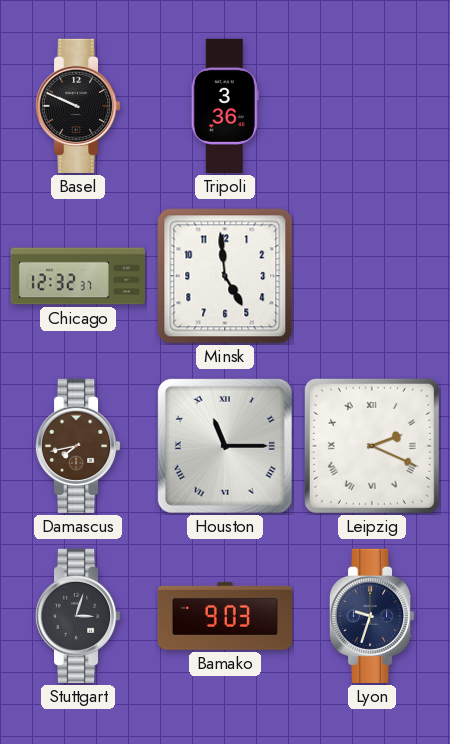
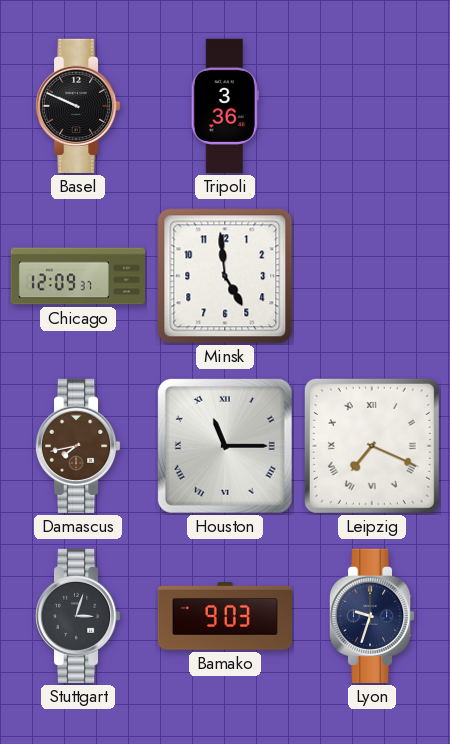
Chicago: 12:32 -> 12:09 (77, 276)
Leipzig: 2:19 -> 7:19 (372, 446)
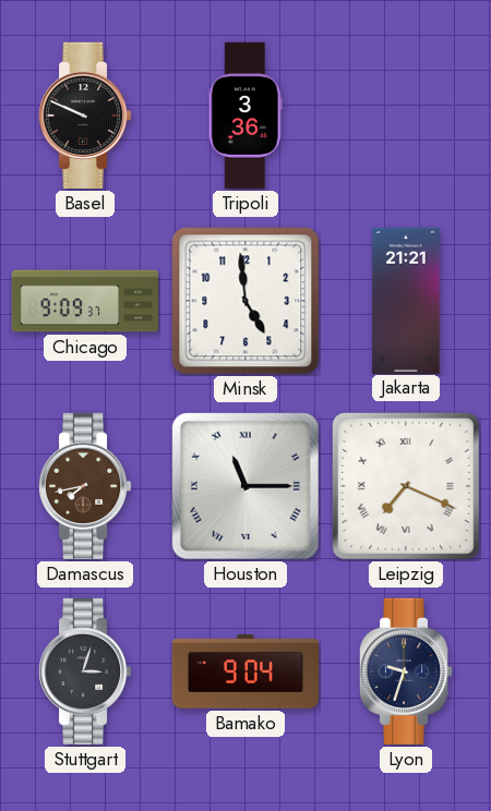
Chicago: 12:09 -> 9:09 (84, 301)
Jakarta: none -> 21:21 (406, 300)
Bamako: 9:03 -> 9:04 (244, 671)
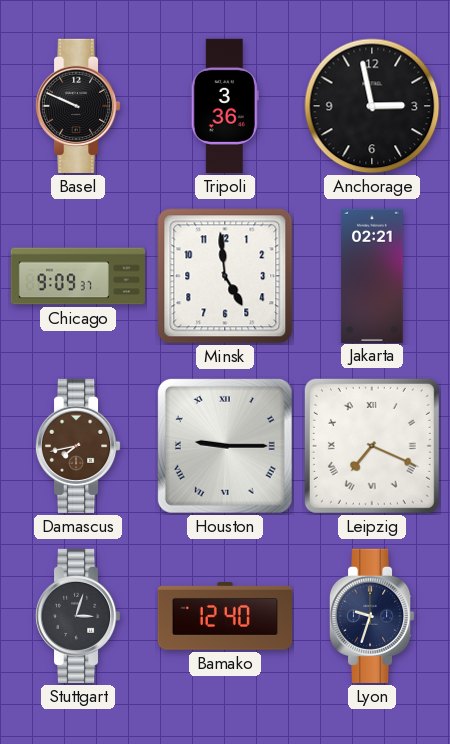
Anchorage: none -> 2:58 (372, 106)
Jakarta: 21:21 -> 02:21 (372, 275)
Houston: 11:15 -> 9:15 (225, 446)
Bamako: 9:04 -> 12:40 (224, 616)
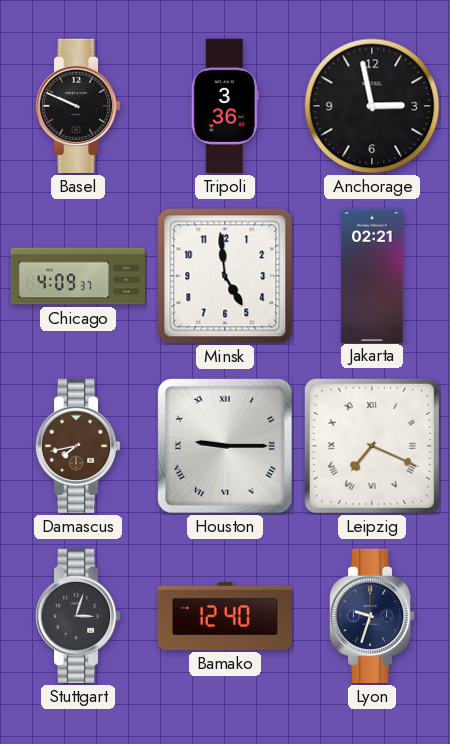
Chicago: 9:09 -> 4:09 (77, 276)
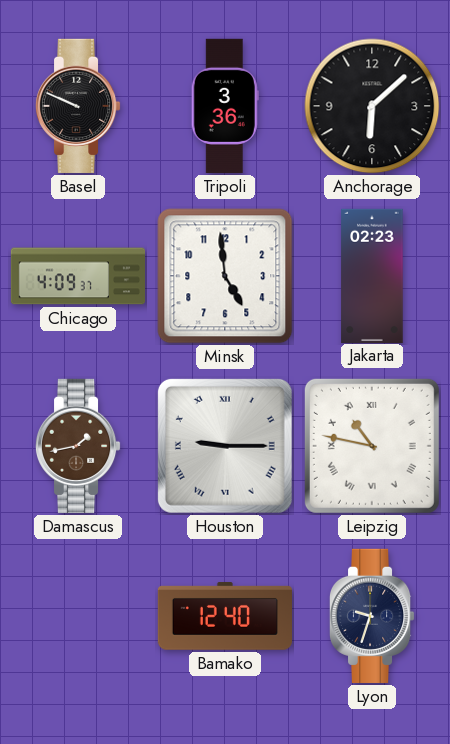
Anchorage: 2:58 -> 6:08 (372, 106)
Jakarta: 02:21 -> 02:23 (372, 275)
Damascus: 7:43 -> 1:43 (78, 446)
Leipzig: 7:19 -> 10:47 (372, 446)
Stuttgart: 3:03 -> none (78, 616)
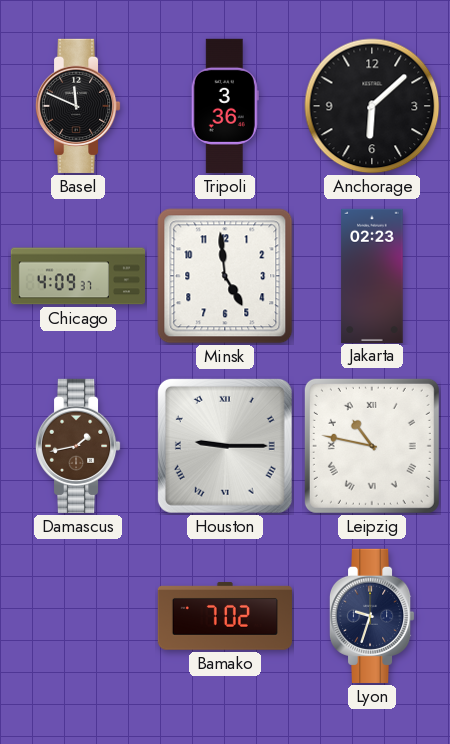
Basel: 9:49 -> 11:49 (78, 106)
Bamako: 12:40 -> 7:02 (224, 616)
